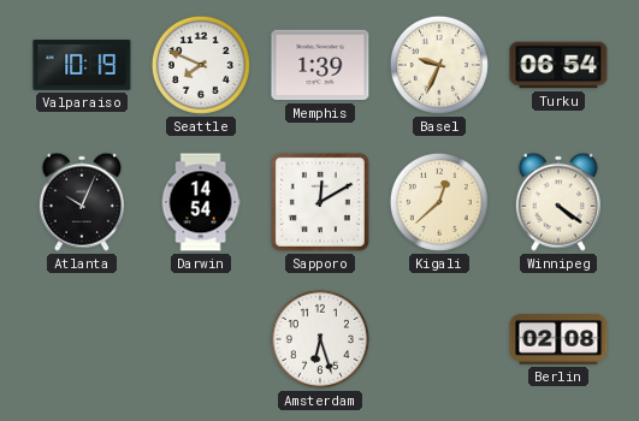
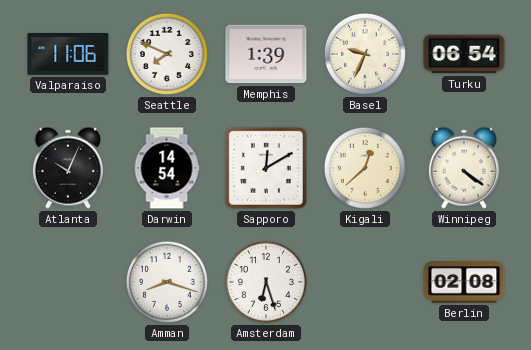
Valparaiso: 10:19 -> 11:06 (68, 54)
Amman: none -> 8:18 (167, 282)
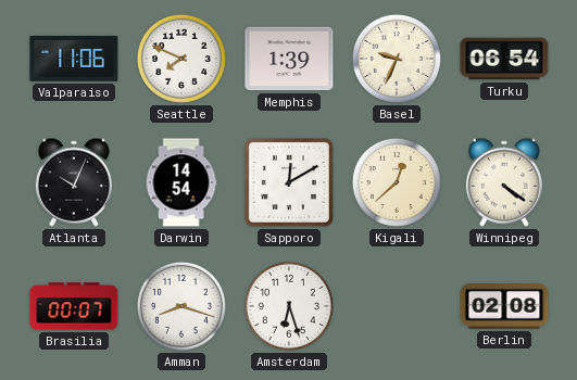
Brasilia: none -> 00:07 (74, 306)
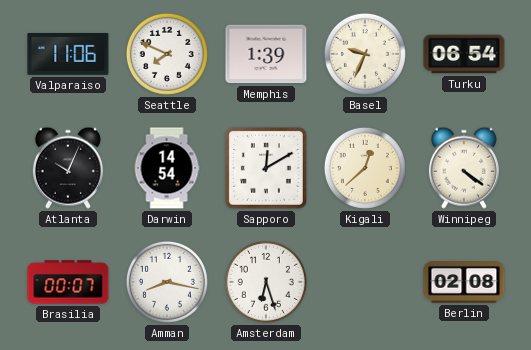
Amman: 8:18 -> 8:17 (167, 282)
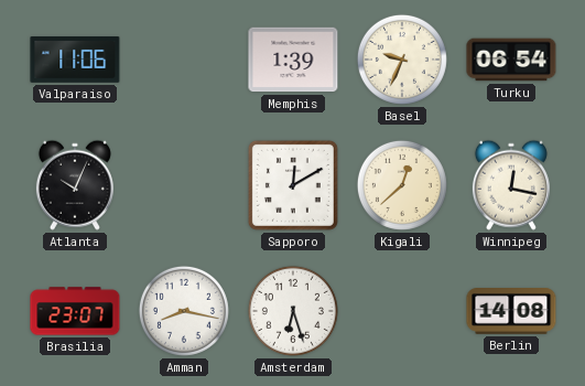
Seattle: 7:49 -> none (167, 54)
Darwin: 14:54 -> none (167, 168)
Winnipeg: 4:21 -> 12:17 (511, 185)
Brasilia: 00:07 -> 23:07 (75, 311)
Berlin: 02:08 -> 14:08 (511, 312)
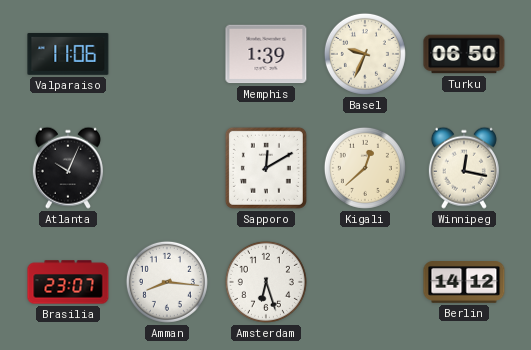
Turku: 06:54 -> 06:50 (464, 54)
Amman: 8:17 -> 8:16 (167, 282)
Berlin: 14:08 -> 14:12 (464, 283)
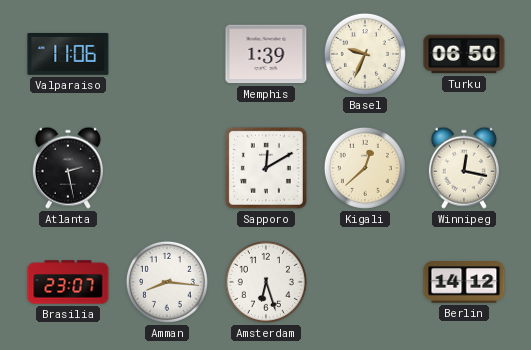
Atlanta: 10:04 -> 2:28 (68, 168)
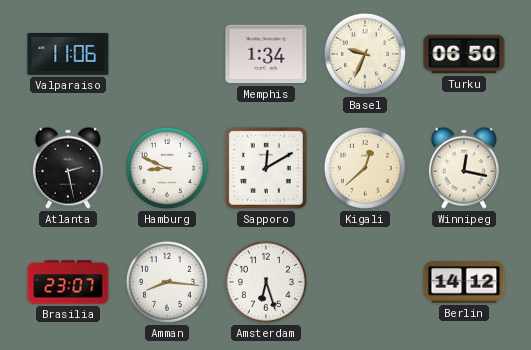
Memphis: 1:39 -> 1:34 (266, 54)
Hamburg: none -> 8:49 (167, 168)
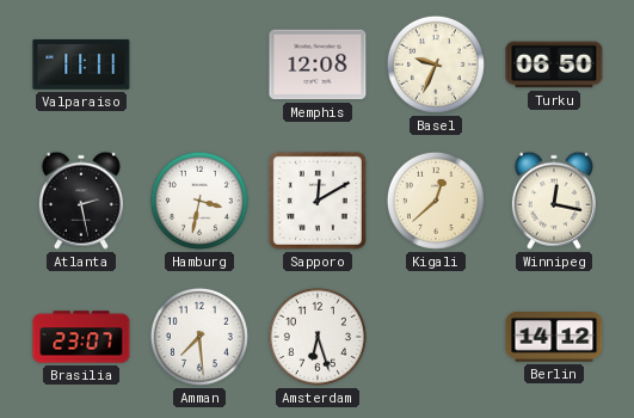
Valparaiso: 11:06 -> 11:11 (81, 64)
Memphis: 1:34 -> 12:08 (318, 64)
Hamburg: 8:49 -> 3:32 (199, 201)
Amman: 8:16 -> 7:29 (199, 337)
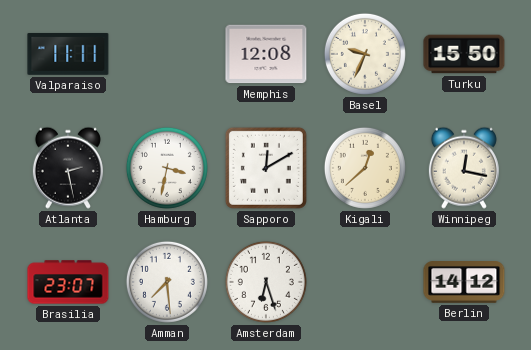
Turku: 06:50 -> 15:50 (464, 54)
